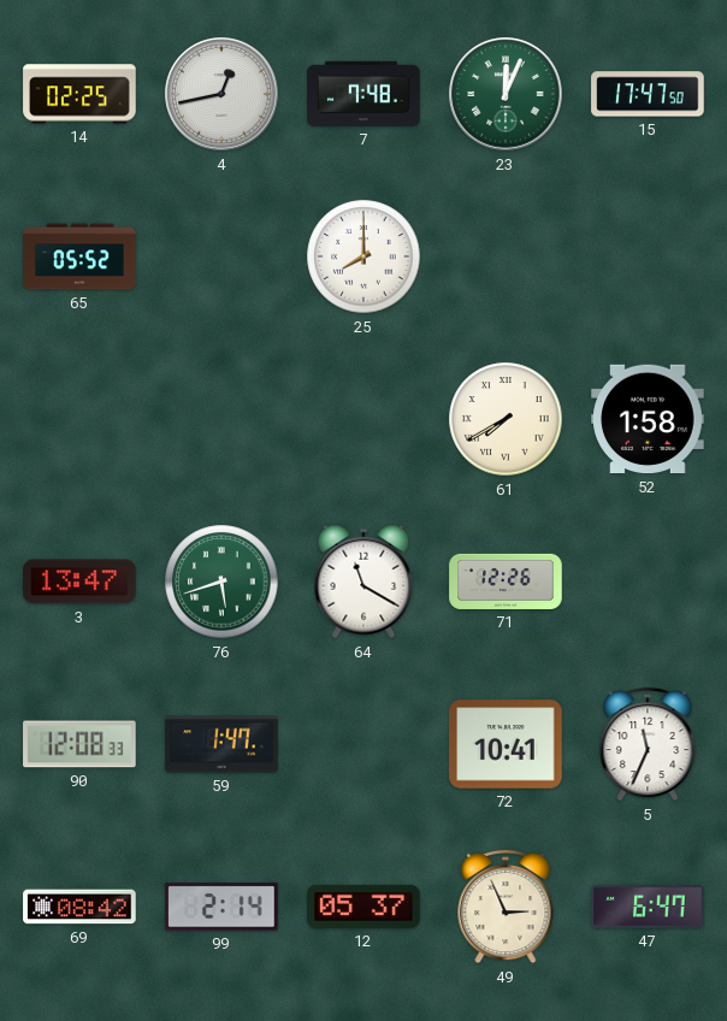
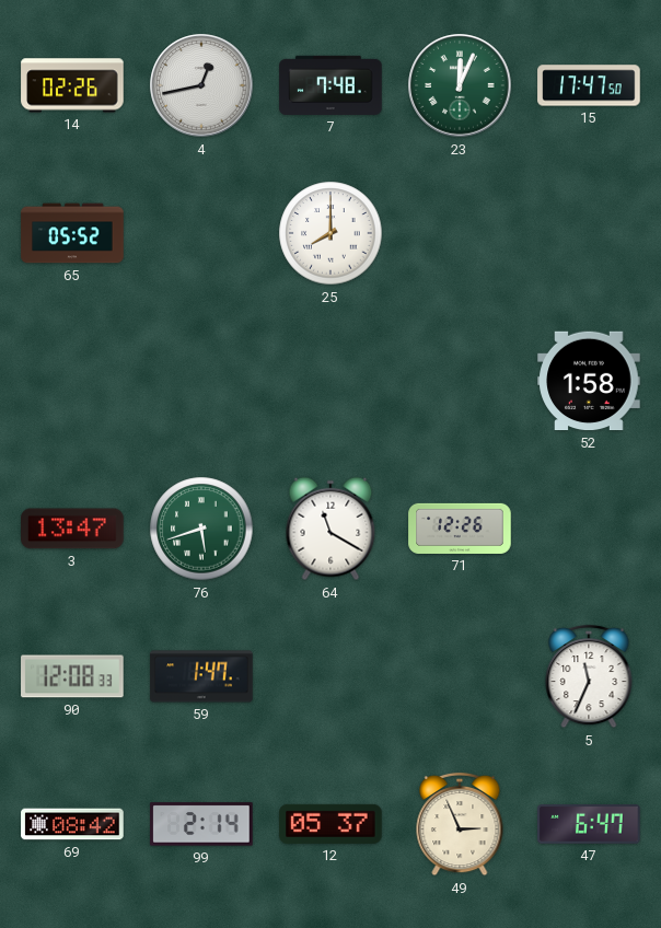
14: 02:25 -> 02:26 (72, 85)
61: 7:40 -> none (506, 419)
72: 10:41 -> none (506, 744)
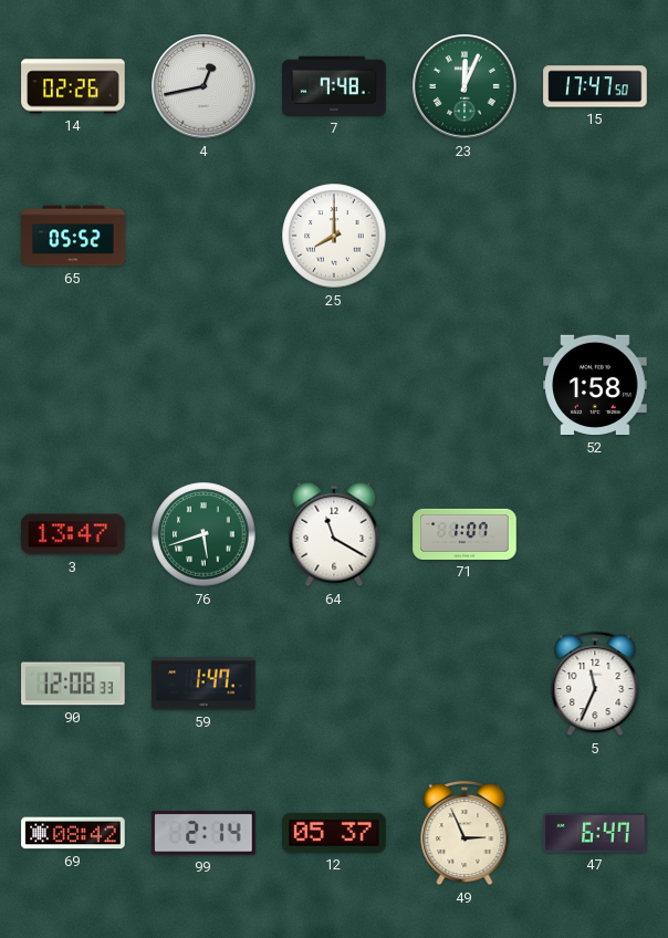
71: 12:26 -> 1:07 (465, 534)
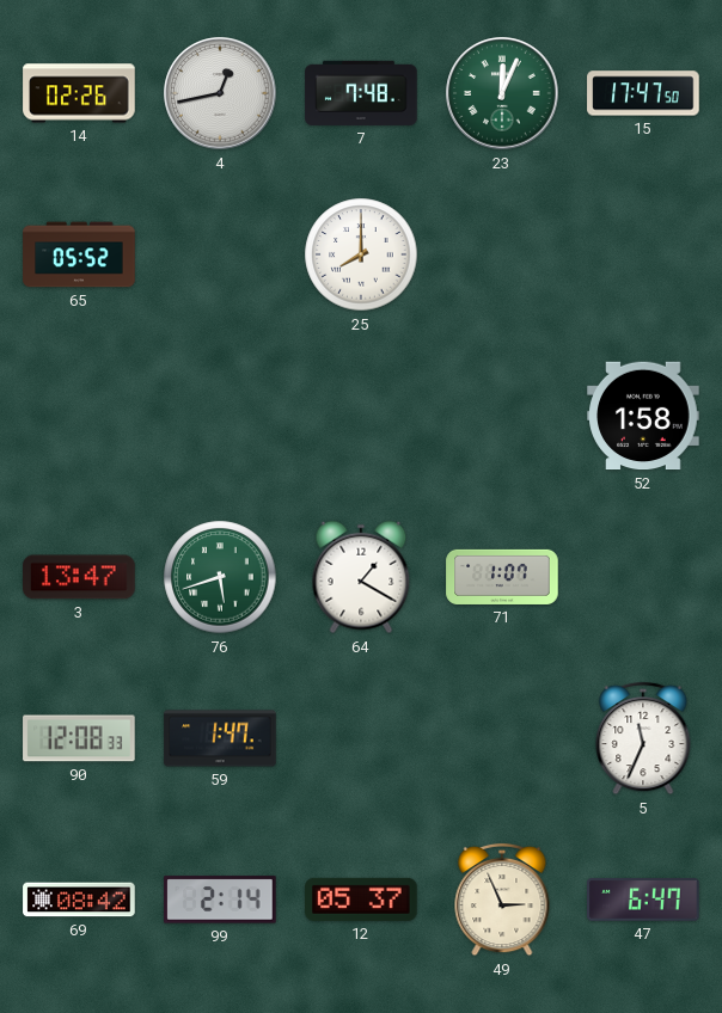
64: 11:20 -> 1:20 (361, 577)
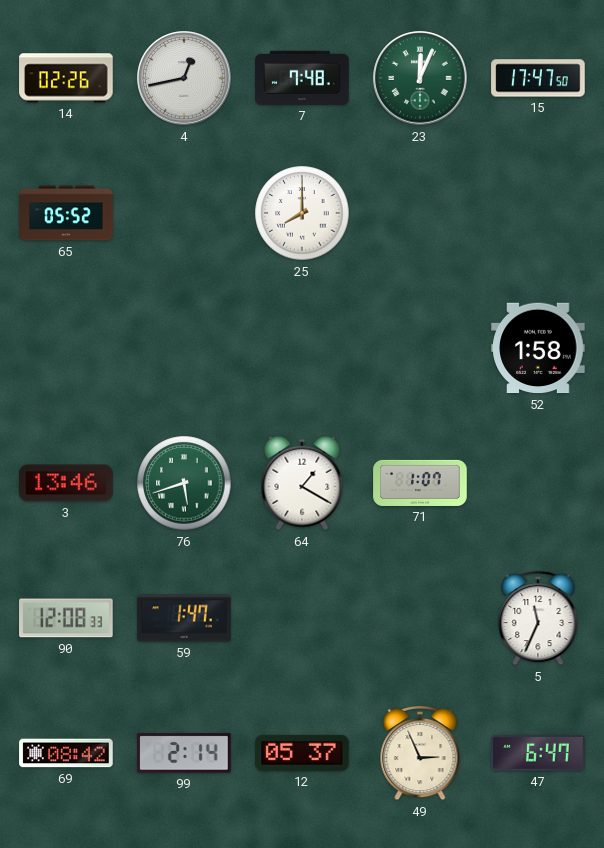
3: 13:47 -> 13:46 (66, 483)
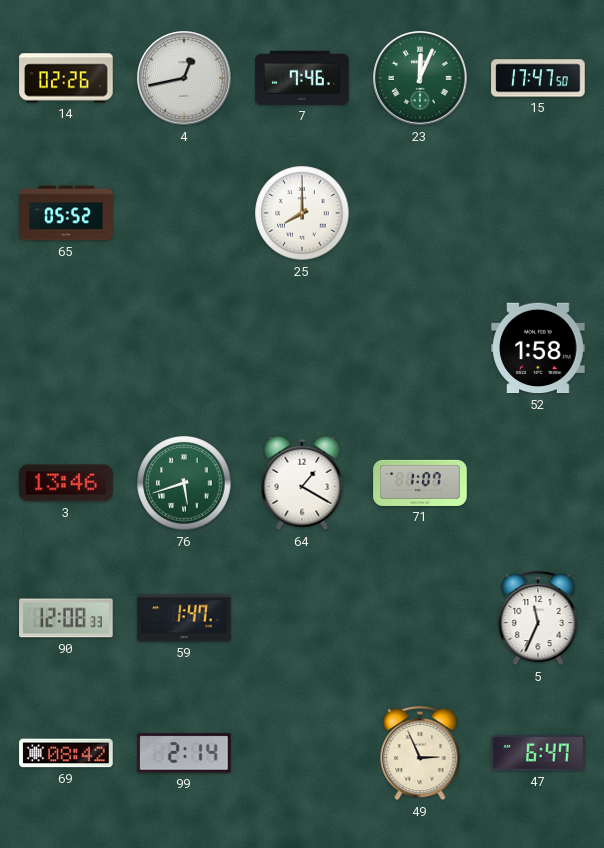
7: 7:48 -> 7:46 (302, 78)
12: 05:37 -> none (302, 753)
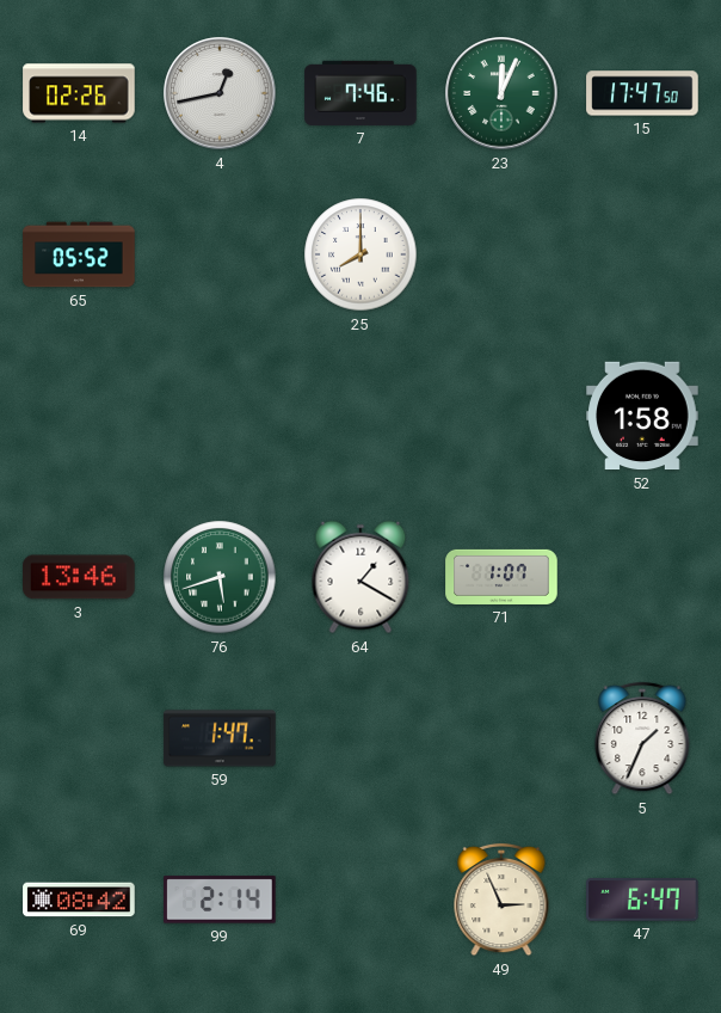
90: 12:08 -> none (66, 618)
5: 11:34 -> 1:34 (642, 738)
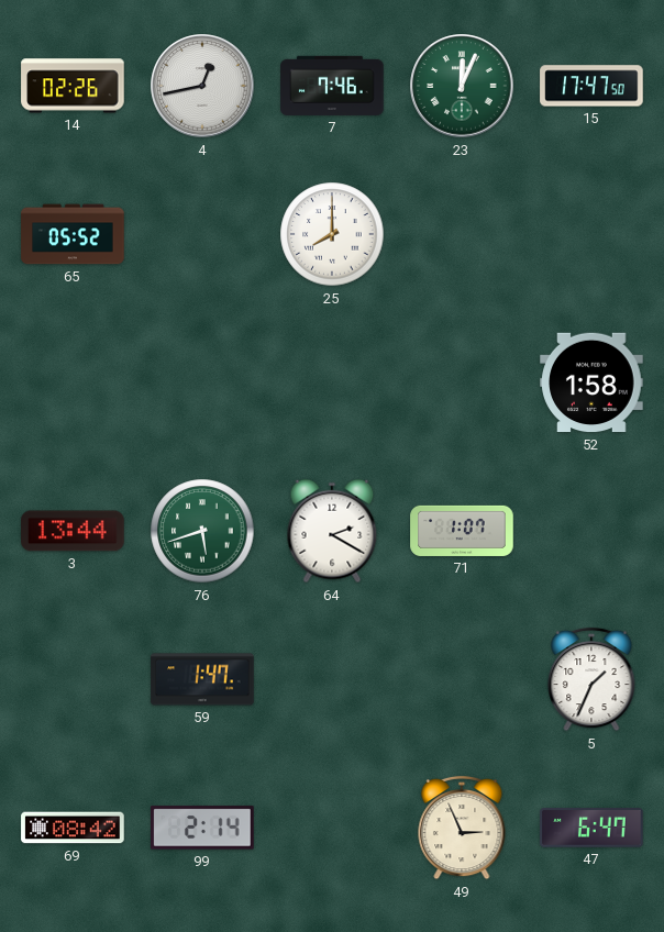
3: 13:46 -> 13:44 (73, 531)
64: 1:20 -> 2:20 (332, 531)
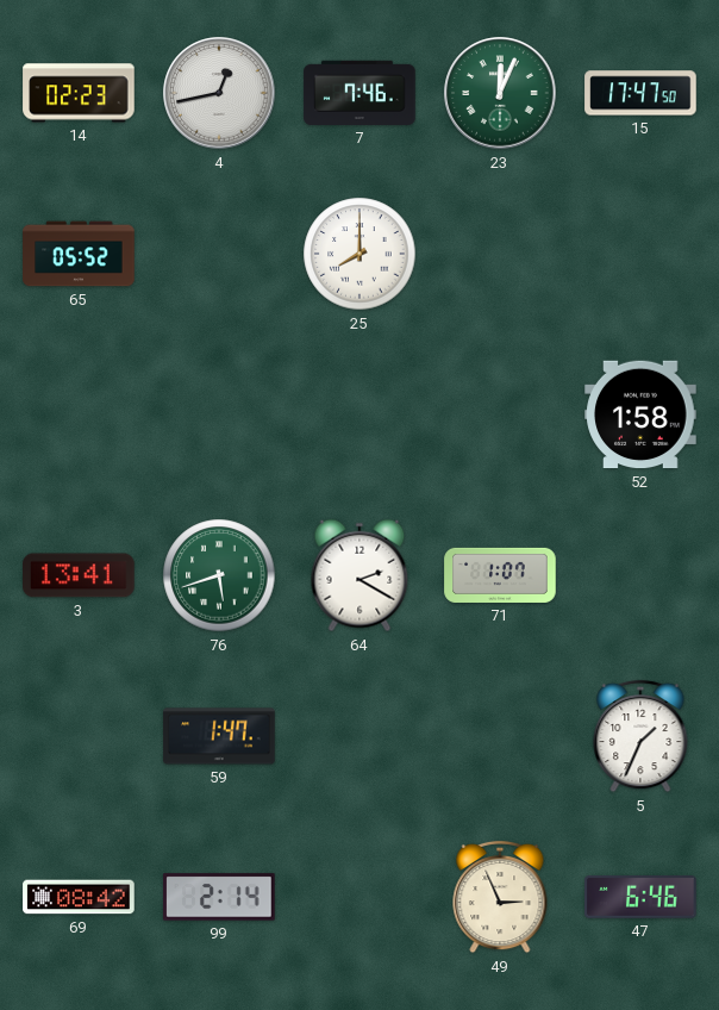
14: 02:26 -> 02:23 (79, 93)
3: 13:44 -> 13:41 (79, 575)
47: 6:47 -> 6:46 (640, 898)
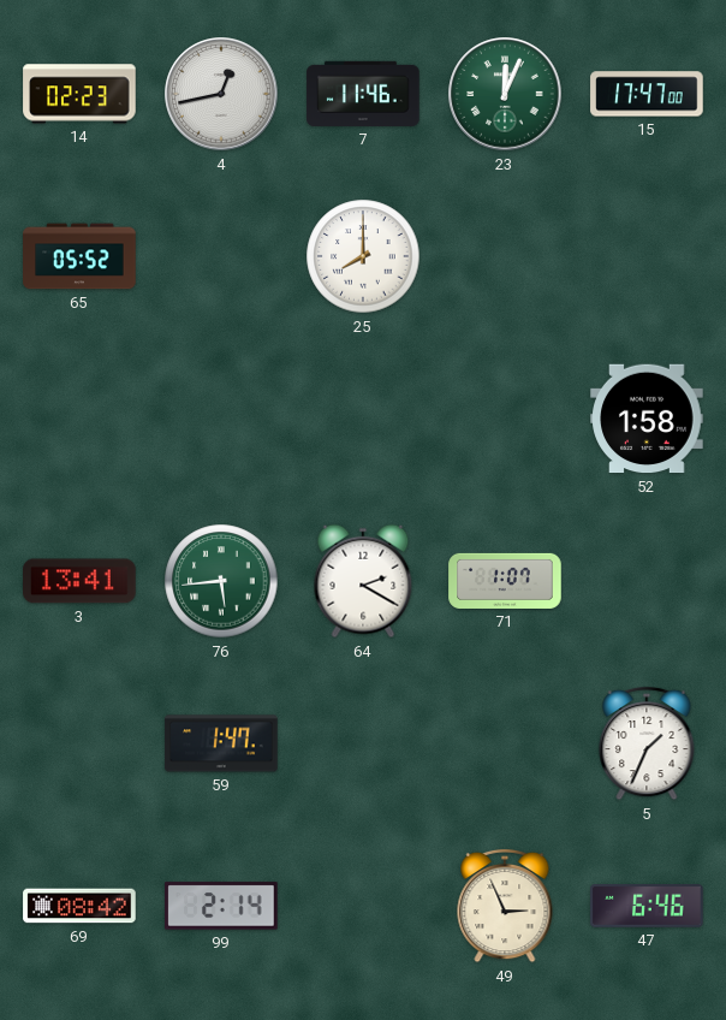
7: 7:46 -> 11:46 (363, 94)
15: 17:47:50 -> 17:47:00 (647, 94)
76: 5:42 -> 5:44 (221, 581)
